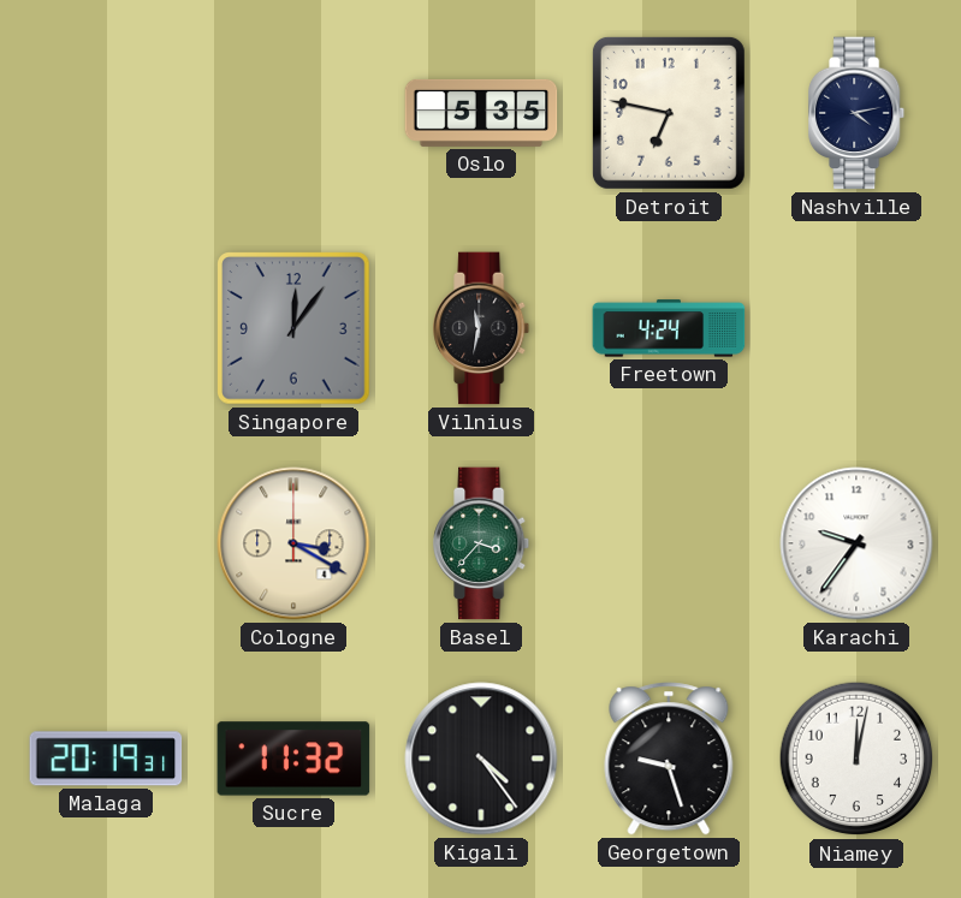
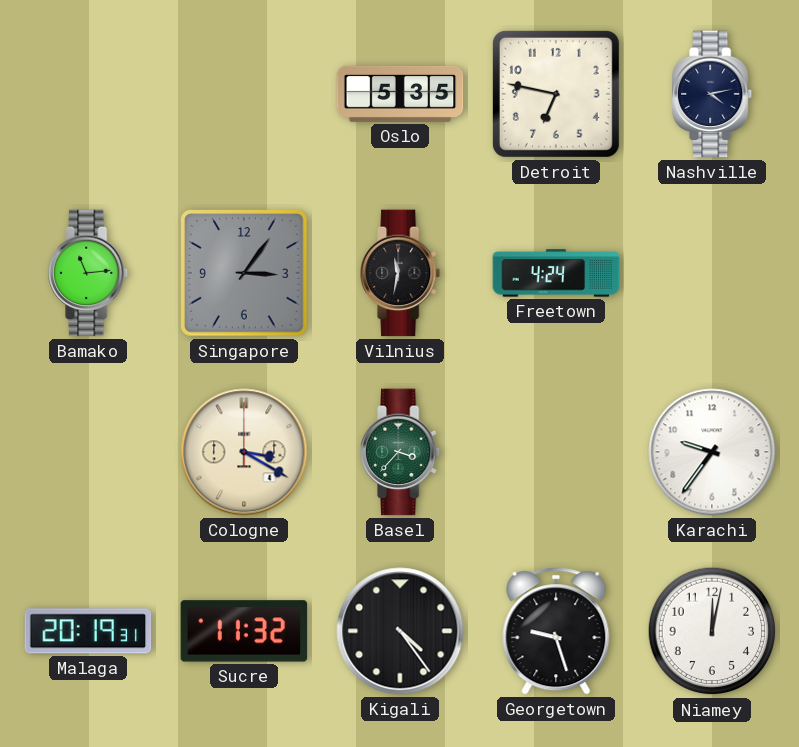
Bamako: none -> 11:14 (89, 273)
Singapore: 12:06 -> 3:06 (244, 273)
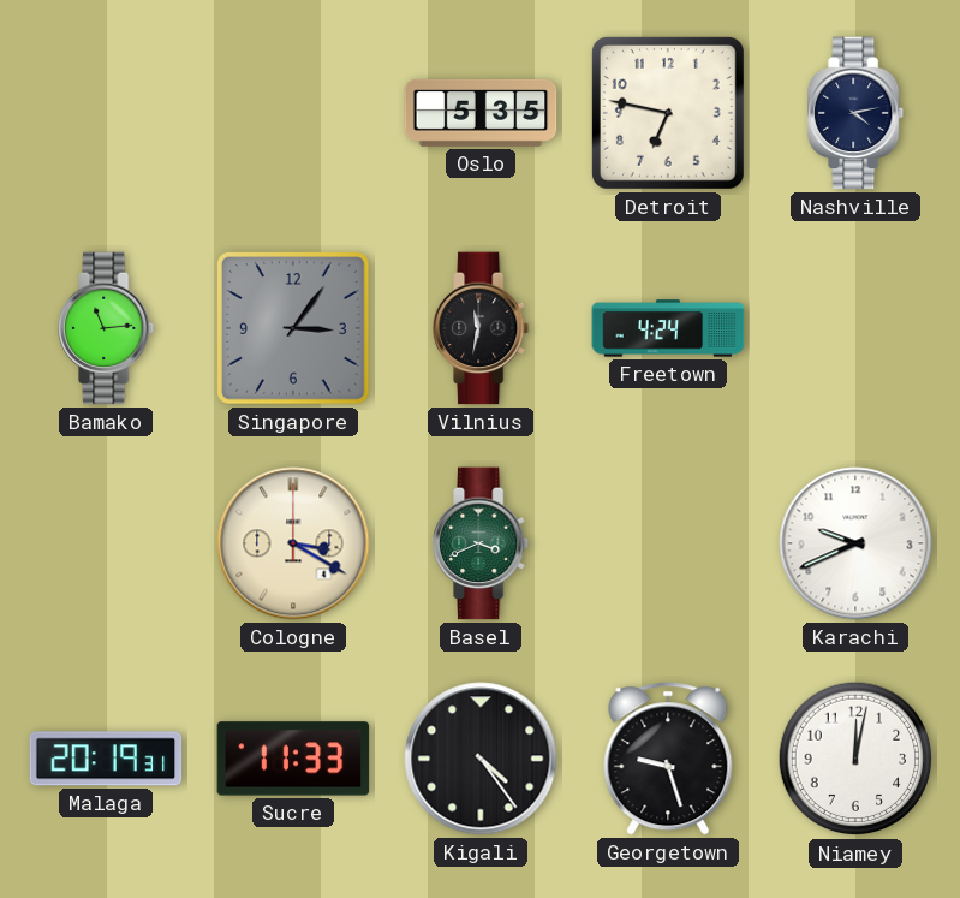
Basel: 3:37 -> 3:41 (482, 543)
Karachi: 9:36 -> 9:41 (855, 543)
Sucre: 11:32 -> 11:33 (293, 759)
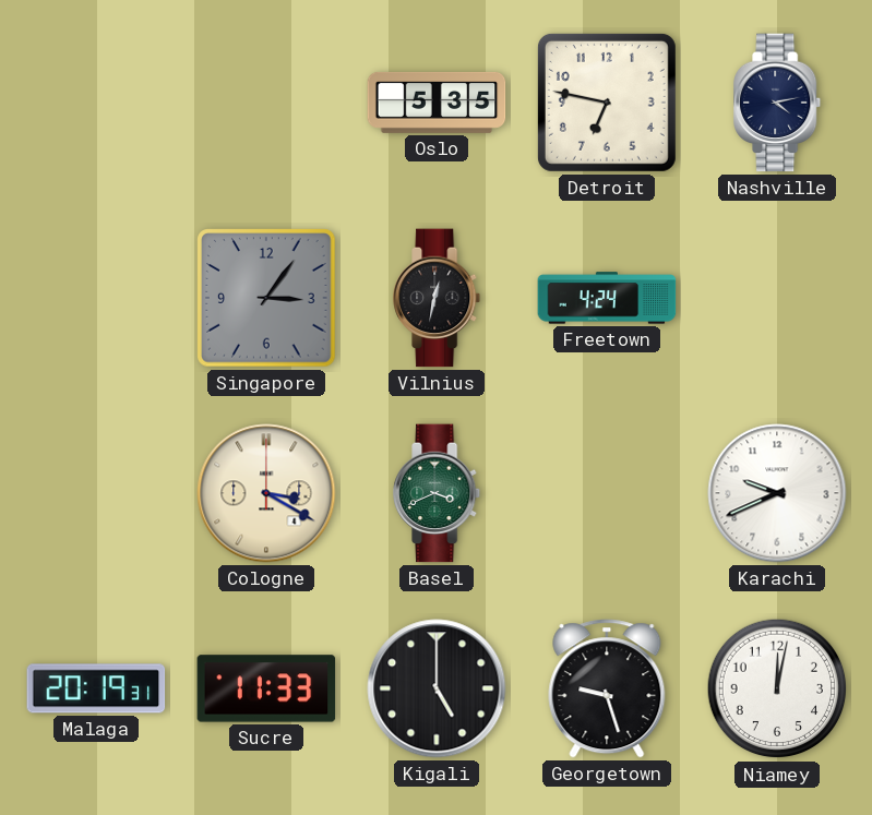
Bamako: 11:14 -> none (107, 328)
Vilnius: 11:32 -> 12:32 (438, 298)
Kigali: 4:24 -> 5:00 (437, 688)
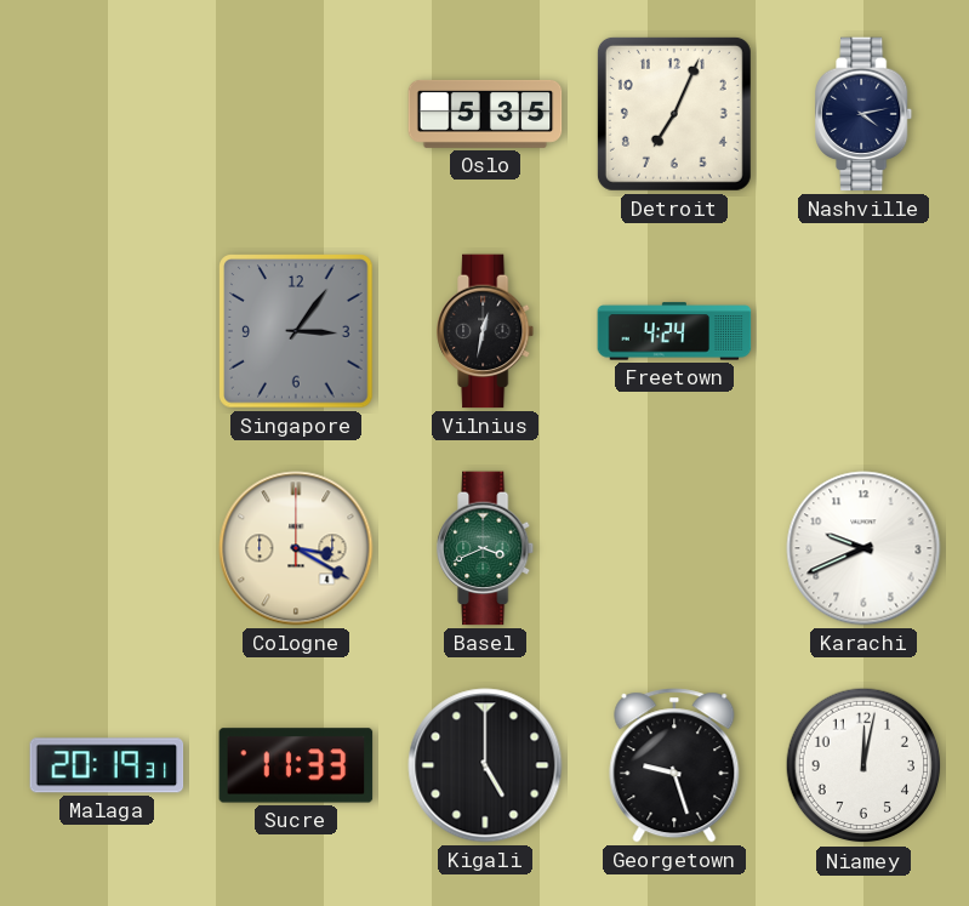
Detroit: 6:47 -> 7:04 (674, 114)
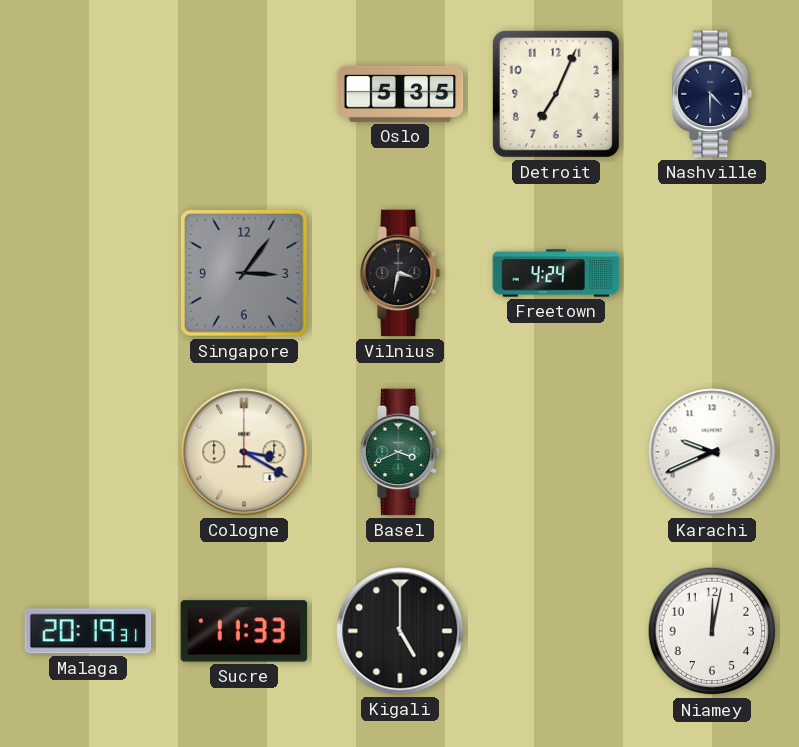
Nashville: 4:13 -> 4:30 (713, 94)
Vilnius: 12:32 -> 3:32 (401, 273)
Georgetown: 9:27 -> none (674, 765)
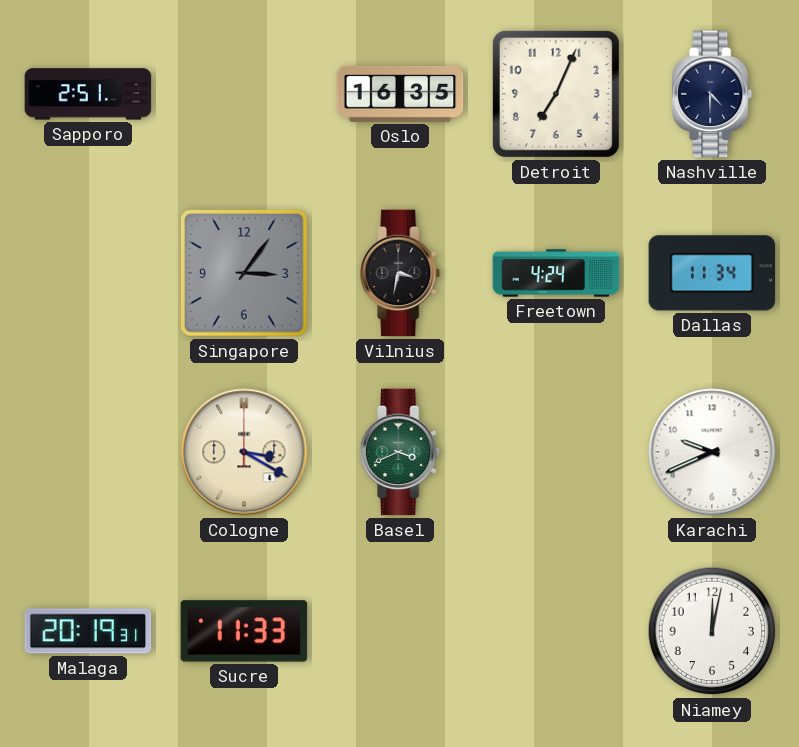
Sapporo: none -> 2:51 (88, 94)
Oslo: 5:35 -> 16:35 (400, 94)
Dallas: none -> 11:34 (712, 273)
Kigali: 5:00 -> none (400, 631)
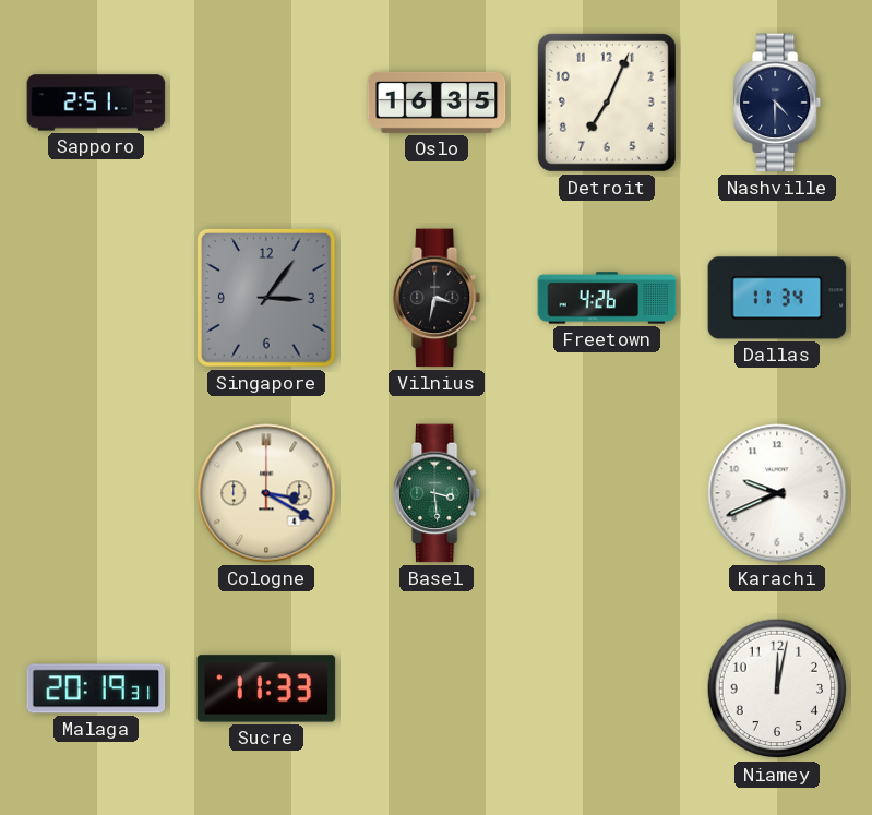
Freetown: 4:24 -> 4:26 (607, 298)
Basel: 3:41 -> 3:29 (438, 493)
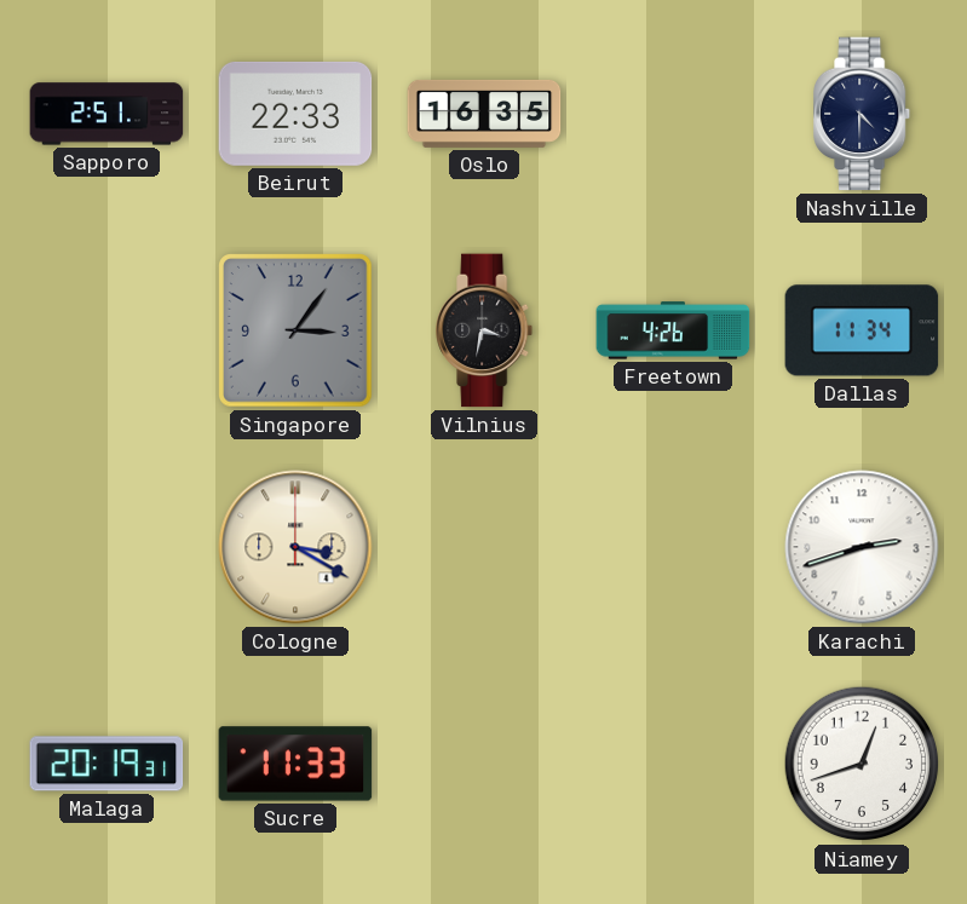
Beirut: none -> 22:33 (295, 114)
Detroit: 7:04 -> none (607, 103)
Basel: 3:29 -> none (438, 493)
Karachi: 9:41 -> 2:42 (862, 547)
Niamey: 12:02 -> 12:42 (862, 764)
